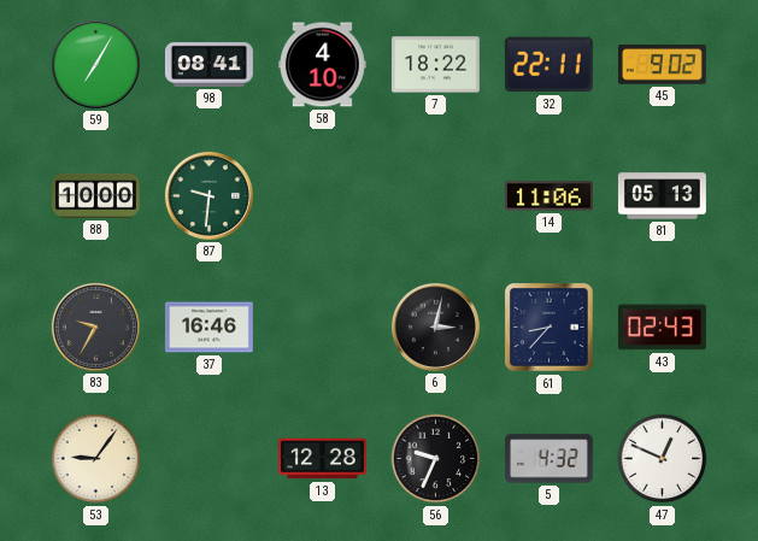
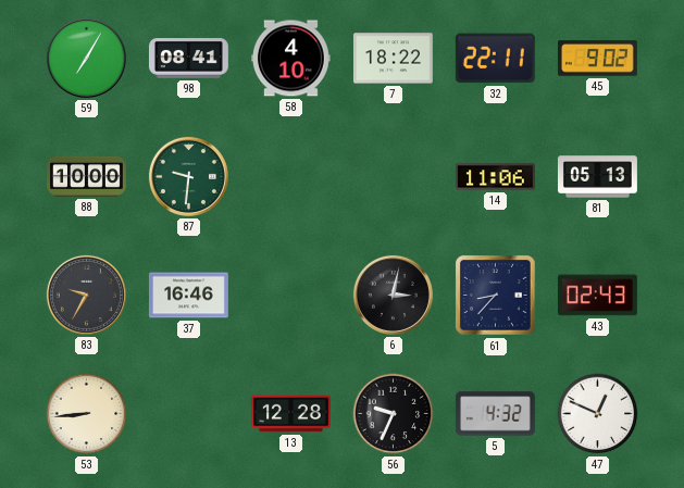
53: 9:06 -> 8:44 (87, 414)
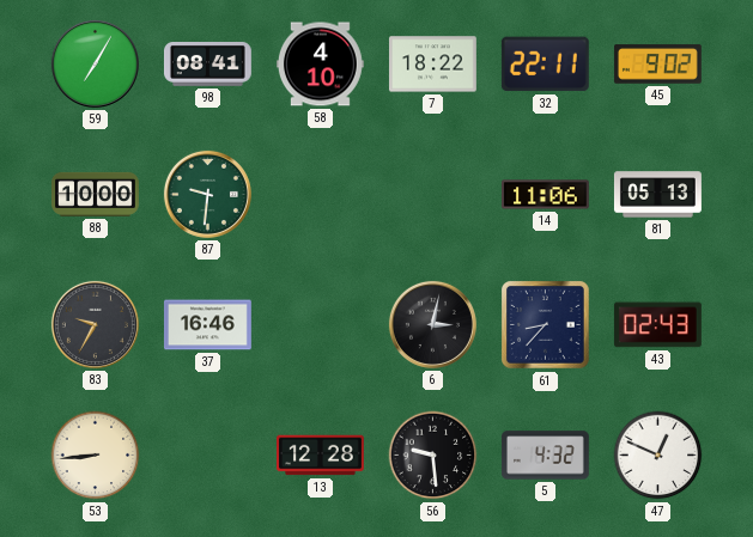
56: 9:34 -> 9:29 (433, 456)
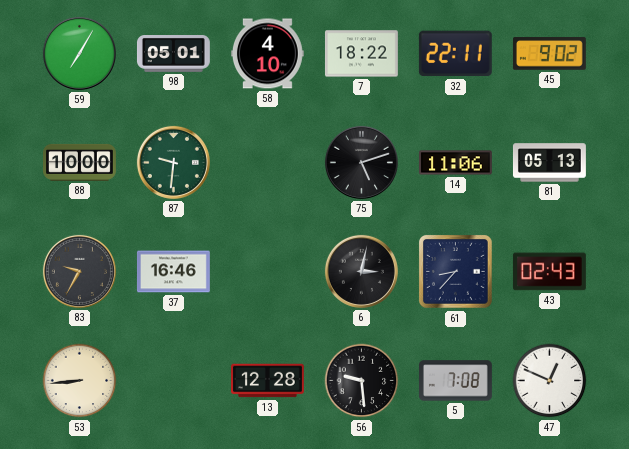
98: 08:41 -> 05:01 (173, 54)
75: none -> 5:12 (361, 162)
5: 4:32 -> 7:08 (455, 381)
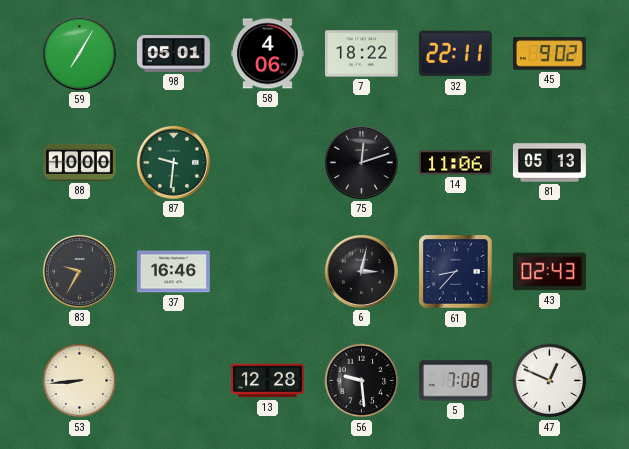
58: 4:10 -> 4:06 (267, 54)
75: 5:12 -> 12:12 (361, 162)
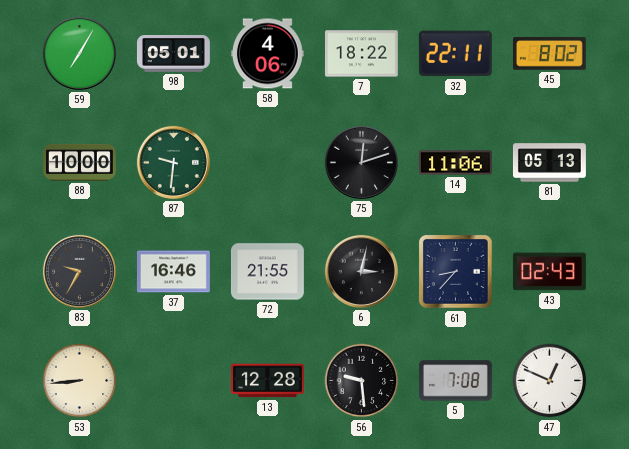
45: 9:02 -> 8:02 (549, 54)
72: none -> 21:55 (267, 272)
